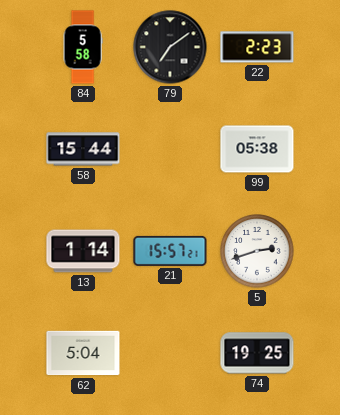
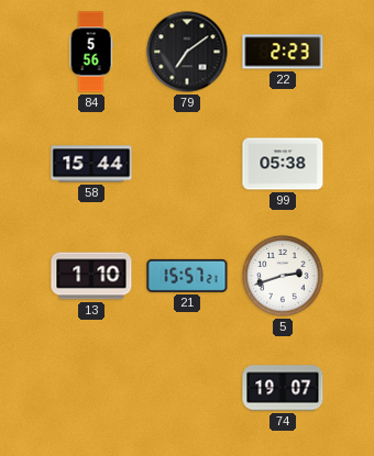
84: 5:58 -> 5:56 (91, 52)
13: 1:14 -> 1:10 (91, 276)
62: 5:04 -> none (83, 353)
74: 19:25 -> 19:07 (283, 388)
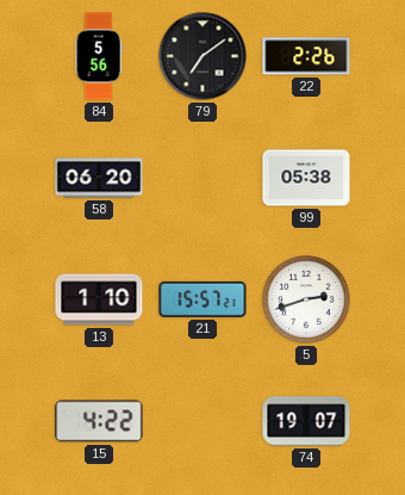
22: 2:23 -> 2:26 (306, 56)
58: 15:44 -> 06:20 (99, 178)
15: none -> 4:22 (99, 421)
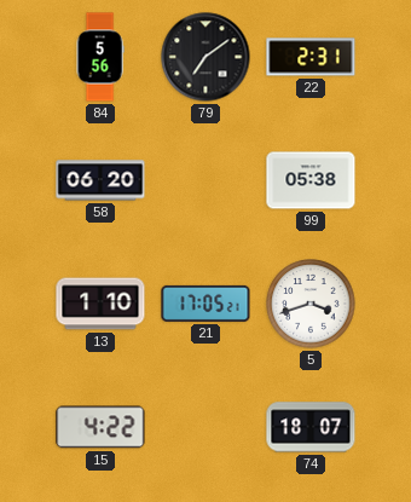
22: 2:26 -> 2:31 (311, 57)
21: 15:57 -> 17:05 (205, 304)
5: 2:42 -> 3:42 (311, 304)
74: 19:07 -> 18:07 (311, 427)
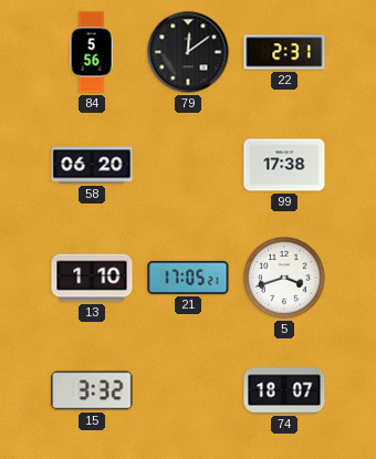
79: 7:09 -> 12:09 (188, 52)
99: 05:38 -> 17:38 (284, 165)
15: 4:22 -> 3:32 (92, 390)
